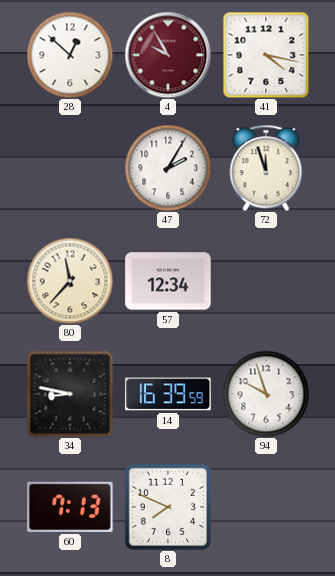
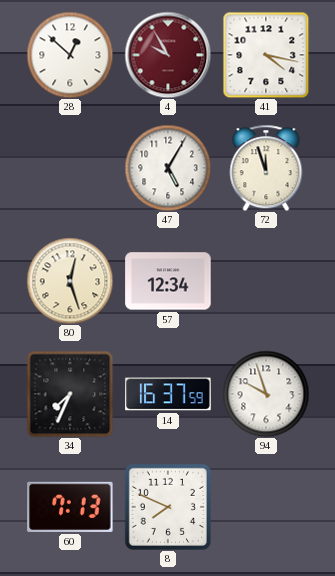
47: 2:05 -> 5:05 (168, 168)
80: 11:37 -> 12:27 (70, 281)
34: 8:47 -> 7:34 (70, 394)
14: 16:39 -> 16:37 (168, 394)
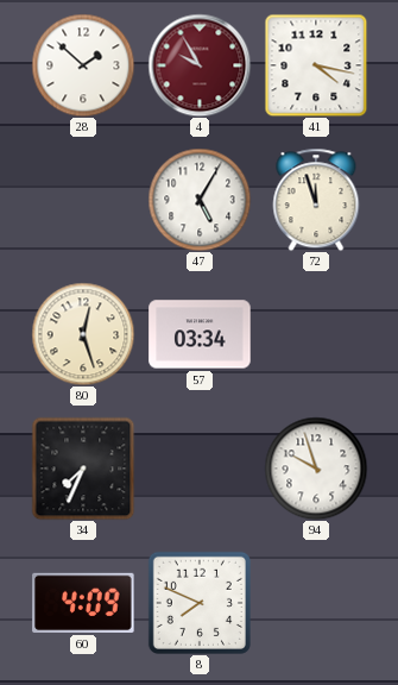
28: 12:52 -> 1:52 (83, 65)
57: 12:34 -> 03:34 (200, 334)
14: 16:37 -> none (168, 394)
60: 7:13 -> 4:09 (83, 603)
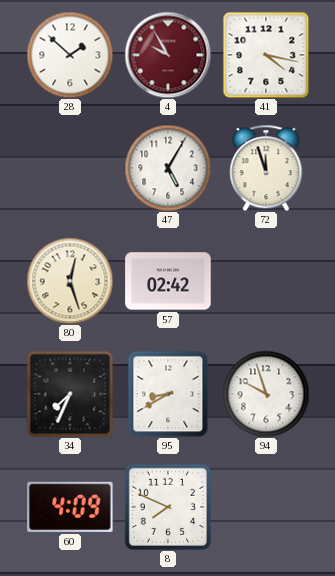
57: 03:34 -> 02:42 (168, 281)
95: none -> 8:40 (168, 394)
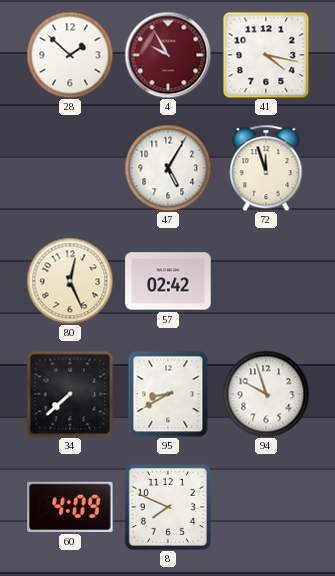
80: 12:27 -> 12:26 (70, 281)
34: 7:34 -> 7:38 (70, 394)
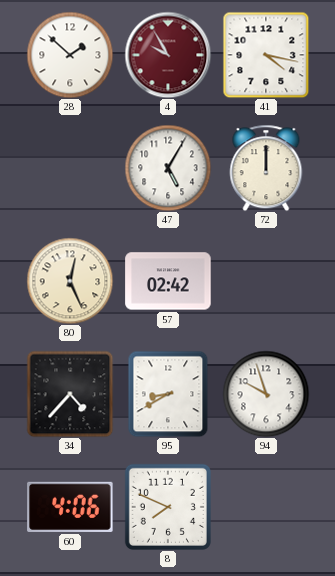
72: 11:57 -> 12:00 (266, 168)
34: 7:38 -> 4:37 (70, 394)
60: 4:09 -> 4:06 (70, 507)
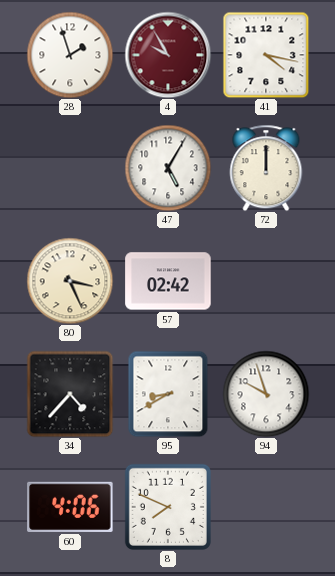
28: 1:52 -> 1:57 (70, 55)
80: 12:26 -> 3:26 (70, 281)
